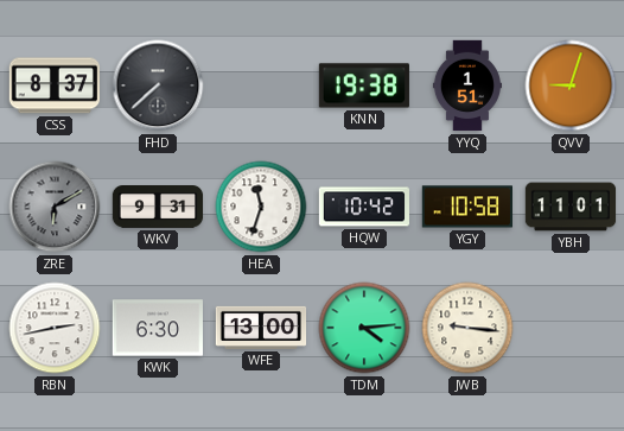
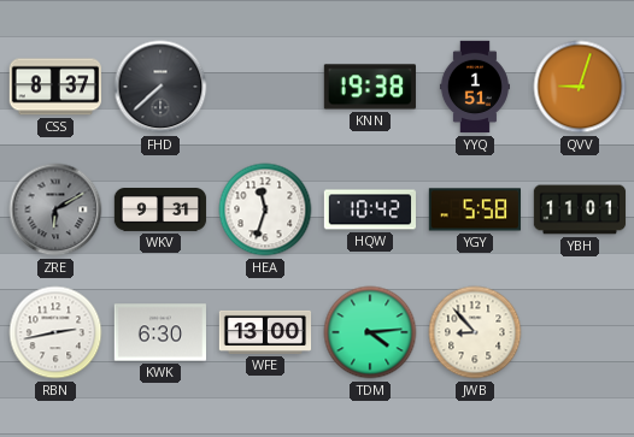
YGY: 10:58 -> 5:58 (474, 209)
JWB: 9:16 -> 8:53 (475, 332)
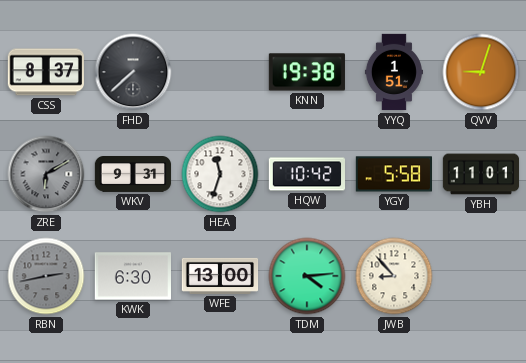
RBN dial: white -> grey (46, 276)
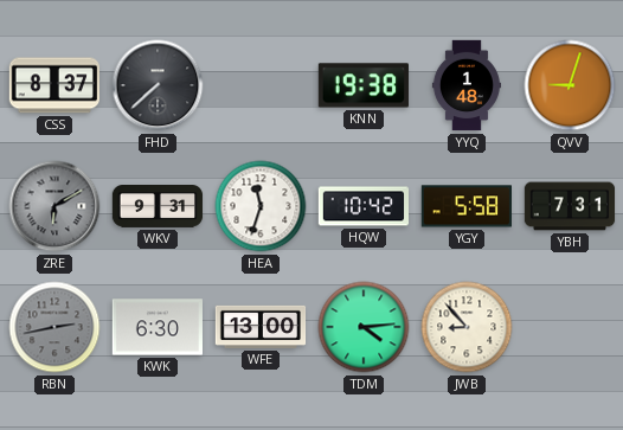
YYQ: 1:51 -> 1:48 (467, 85)
YBH: 11:01 -> 7:31 (570, 206)
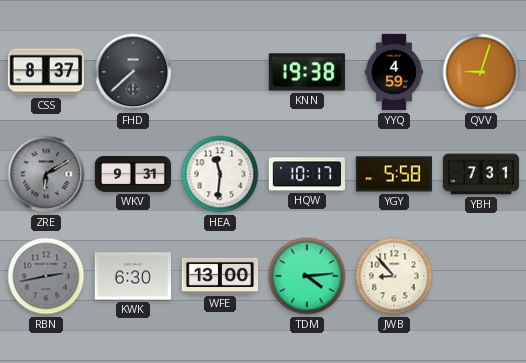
YYQ: 1:48 -> 4:59 (394, 72)
HEA: 11:33 -> 11:31 (220, 174)
HQW: 10:42 -> 10:17 (307, 174)
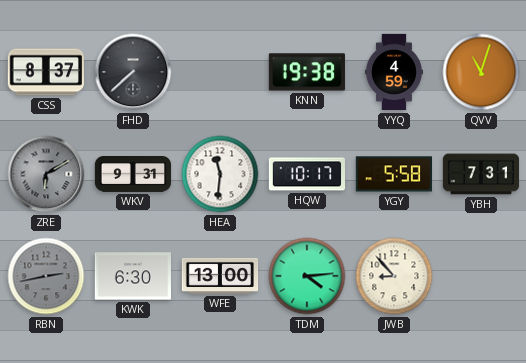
QVV: 9:03 -> 11:03 (481, 72)
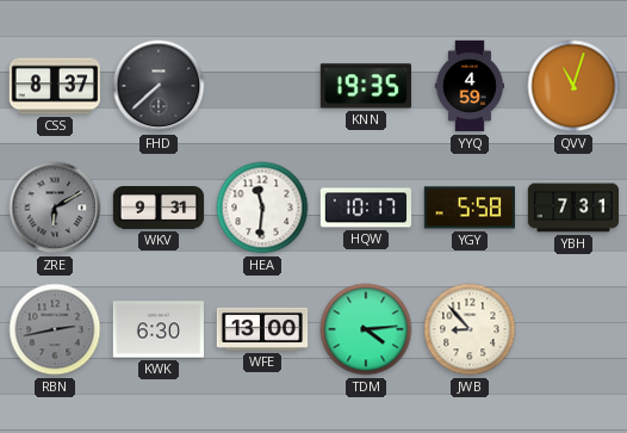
KNN: 19:38 -> 19:35 (366, 86)
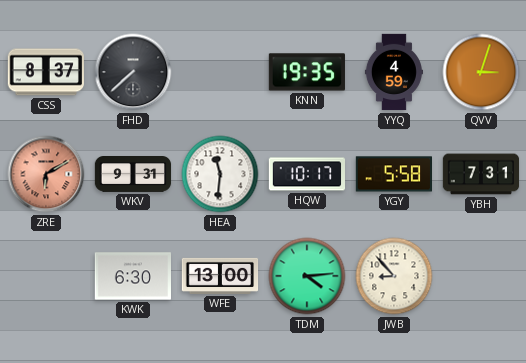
QVV: 11:03 -> 3:03 (481, 72)
ZRE dial: grey -> salmon (46, 174)
RBN: 2:43 -> none (55, 329)
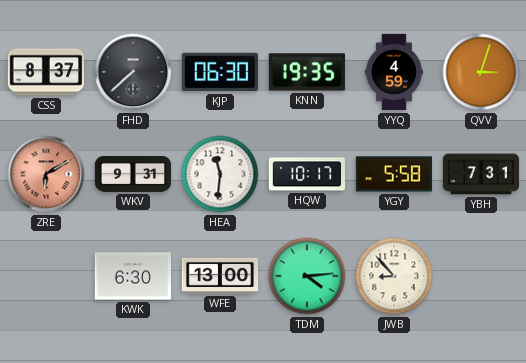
KJP: none -> 06:30 (219, 72)
